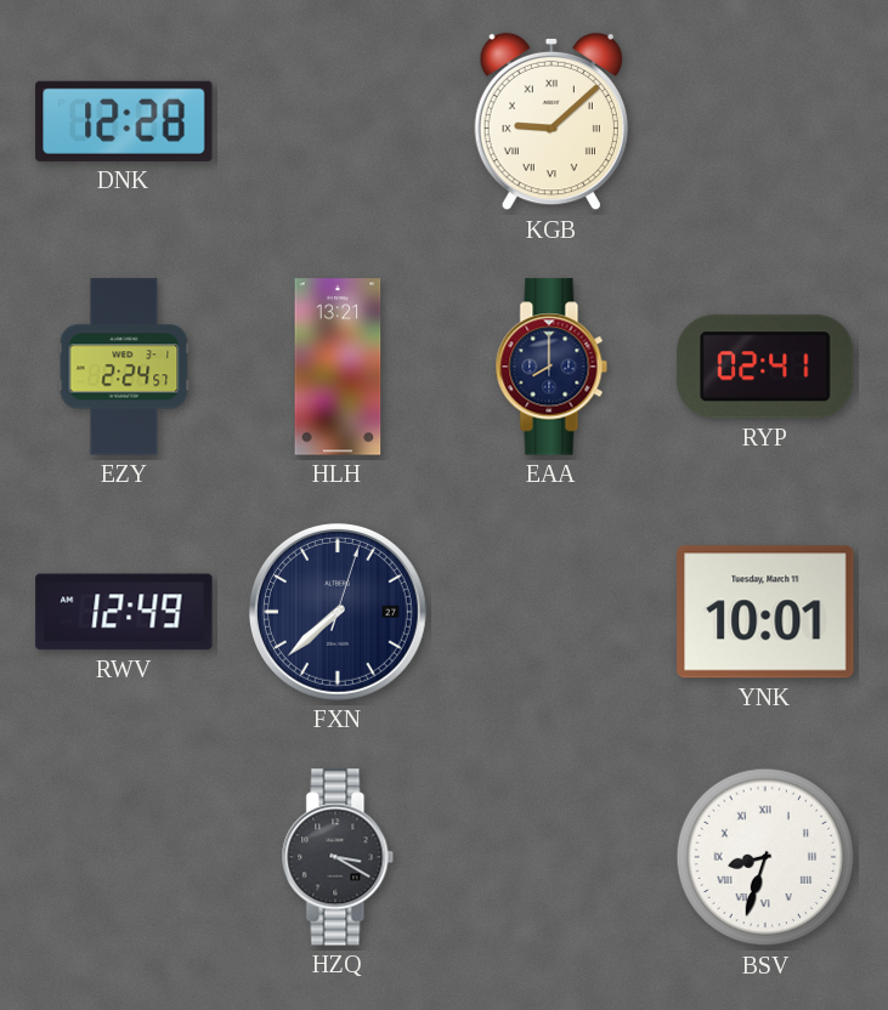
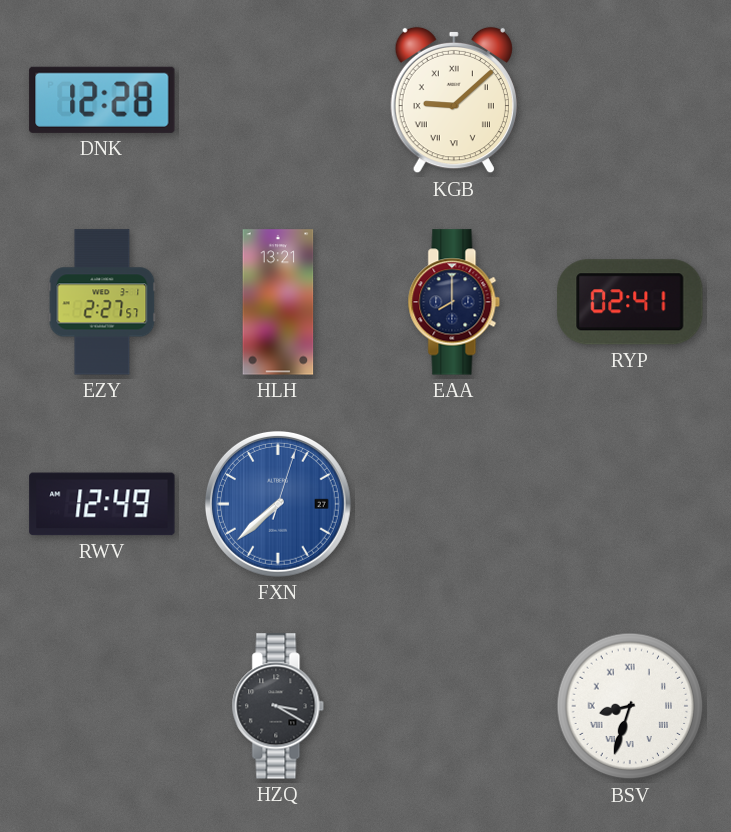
EZY: 2:24 -> 2:27 (102, 302)
FXN dial: navy -> blue (278, 504)
YNK: 10:01 -> none (765, 612)
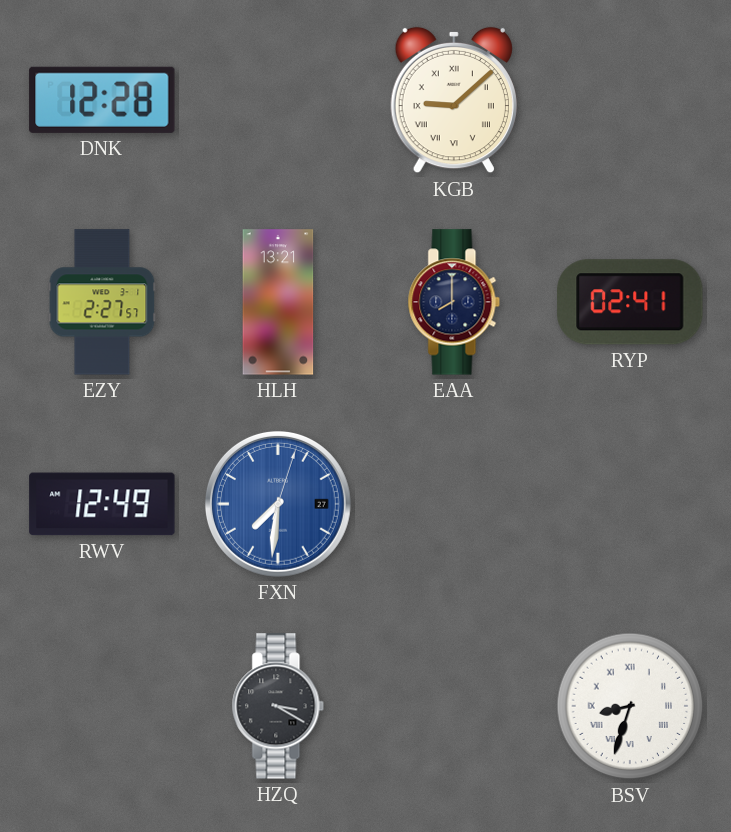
FXN: 7:38 -> 7:31 (278, 504)
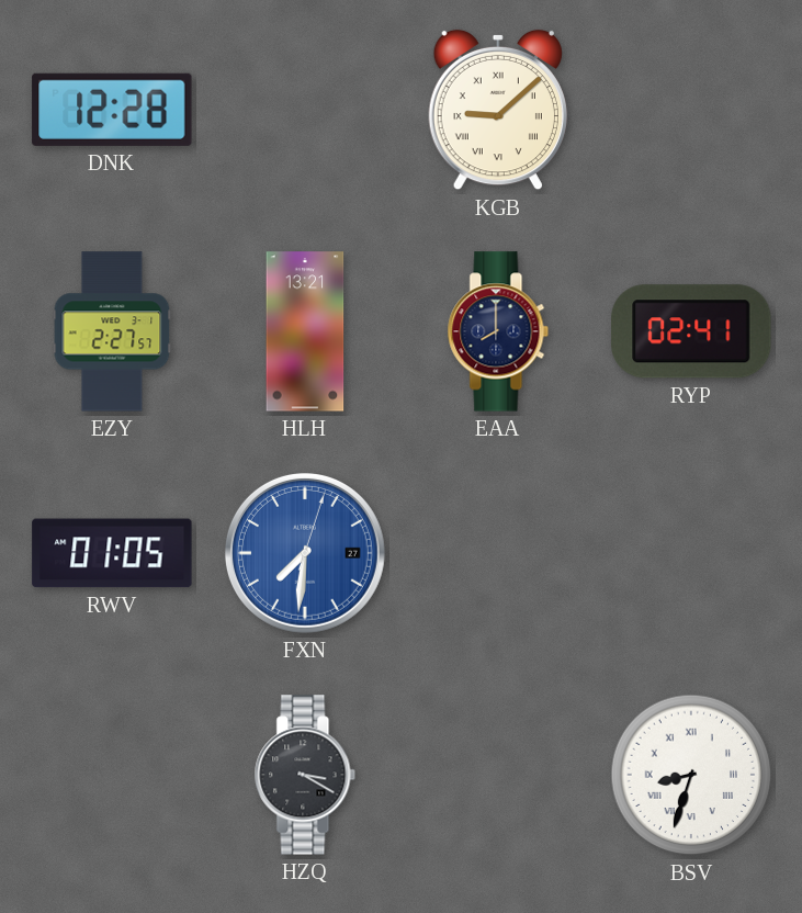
RWV: 12:49 -> 01:05 (112, 553)
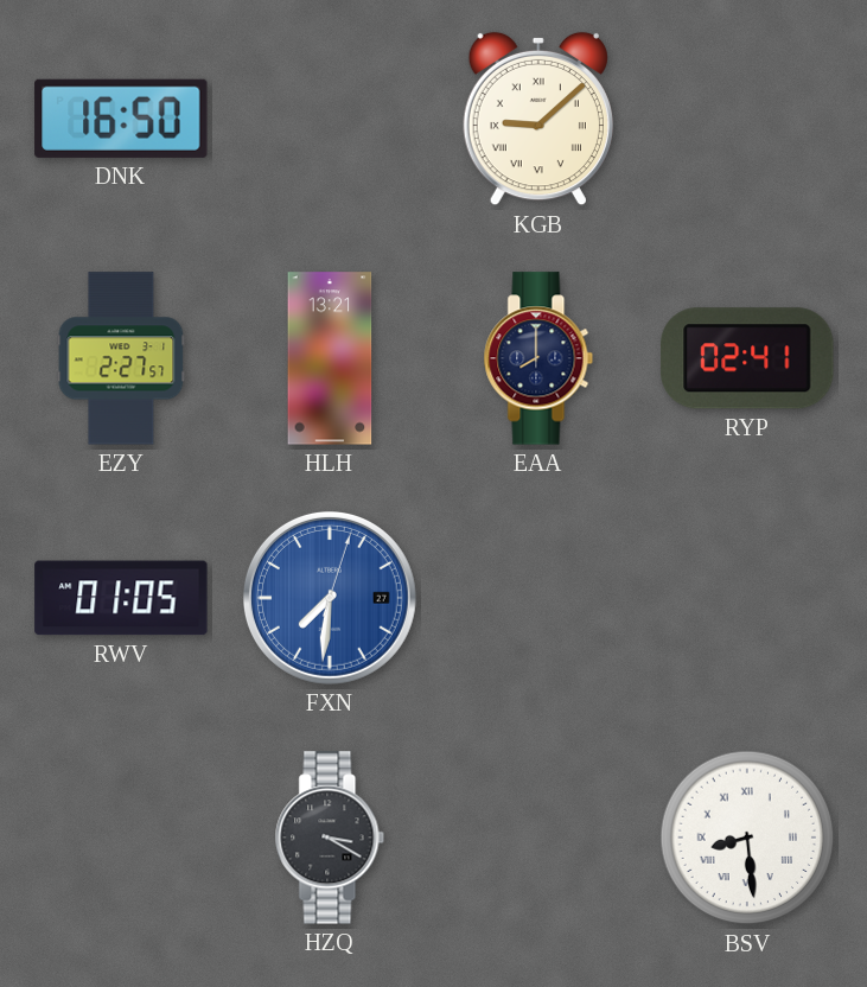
DNK: 12:28 -> 16:50 (121, 119)
BSV: 8:33 -> 8:29 (747, 838)
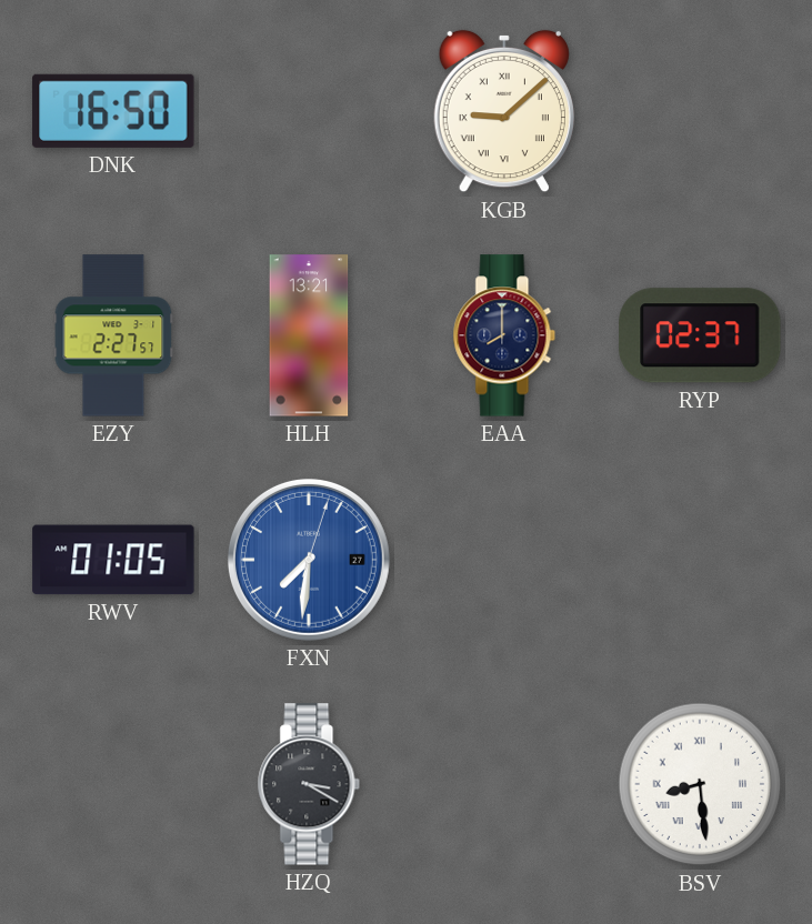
RYP: 02:41 -> 02:37 (700, 335)
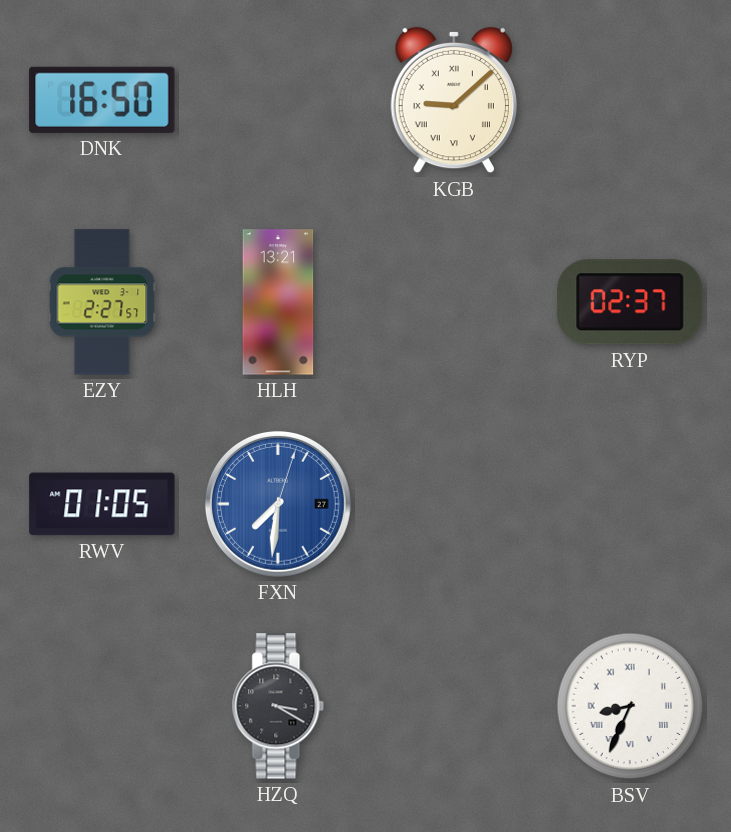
EAA: 8:00 -> none (504, 335)
BSV: 8:29 -> 8:34 (630, 706)
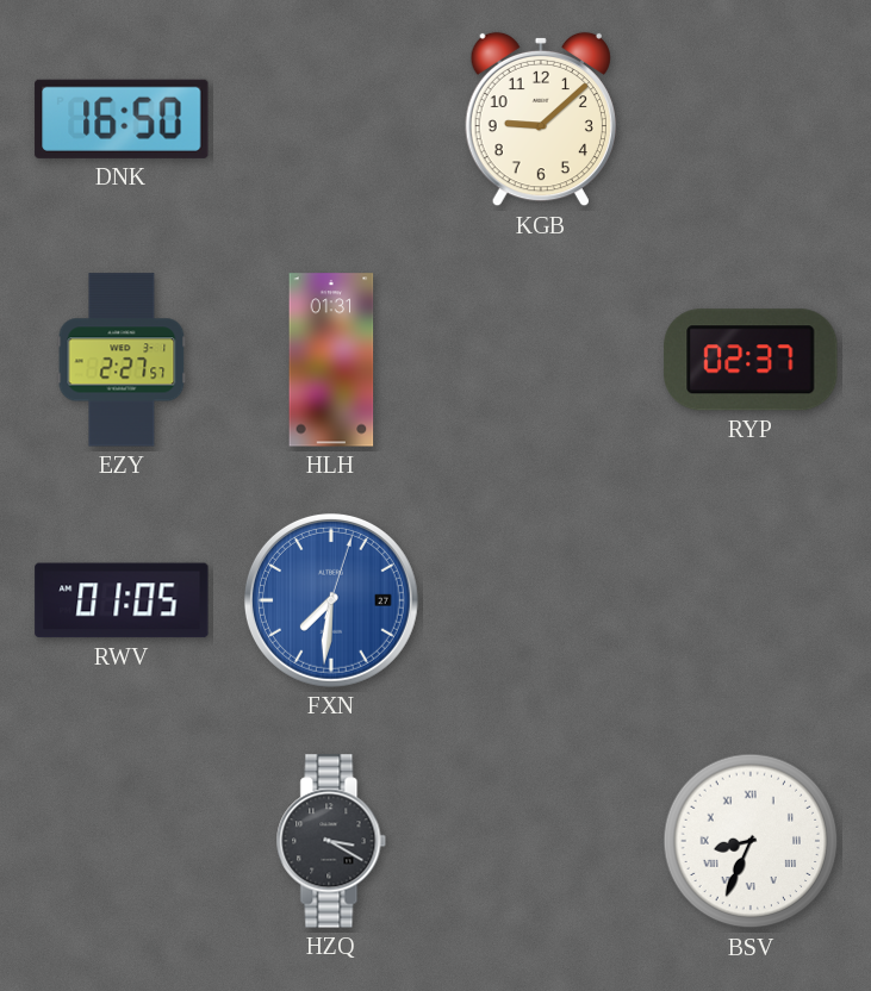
KGB numerals: Roman -> Arabic (541, 119)
HLH: 13:21 -> 01:31 (331, 360)
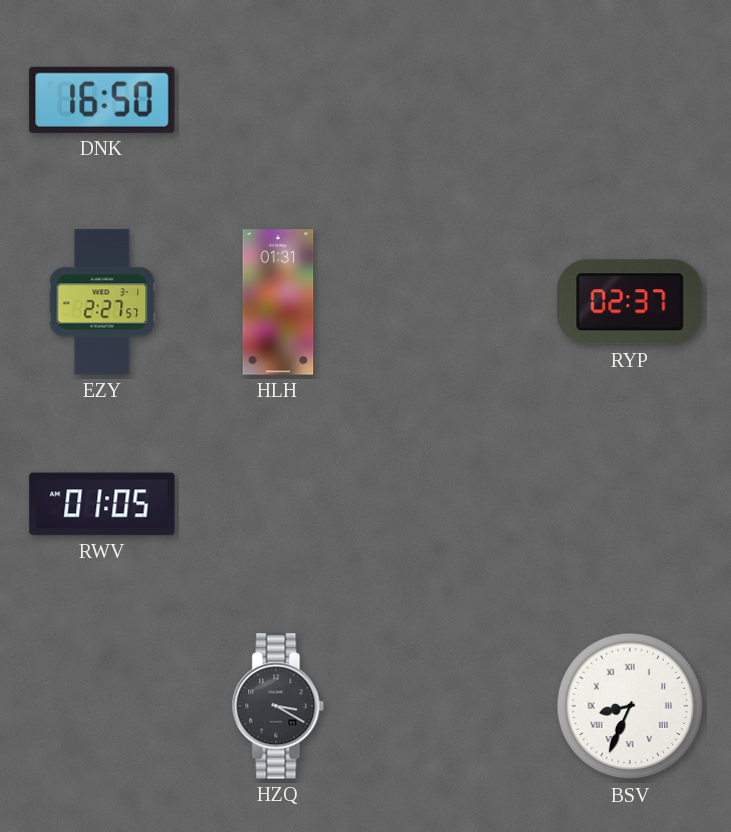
KGB: 9:08 -> none (541, 119)
FXN: 7:31 -> none (331, 600)
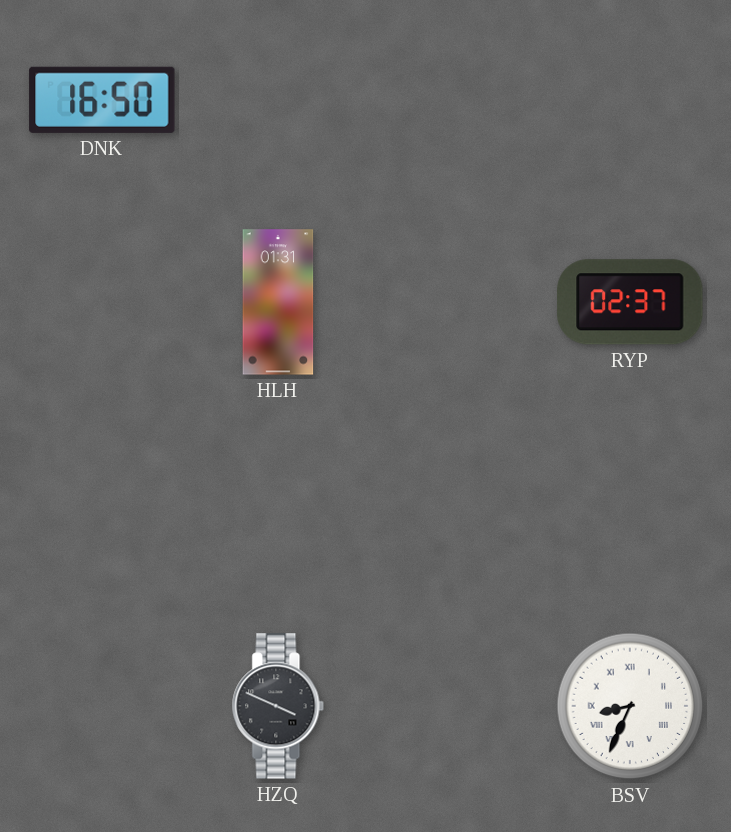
EZY: 2:27 -> none (102, 302)
RWV: 01:05 -> none (102, 504)
HZQ: 3:20 -> 3:49 (278, 706)
